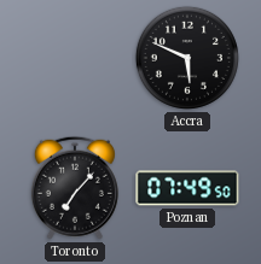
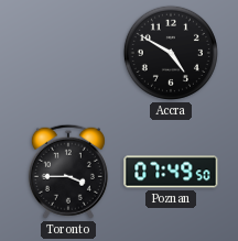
Accra: 5:49 -> 4:50 (171, 53)
Toronto: 7:07 -> 3:45 (68, 172)
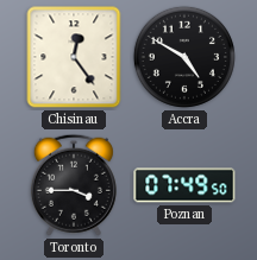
Chisinau: none -> 12:24 (74, 57)
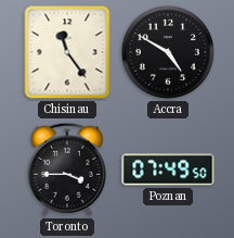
Chisinau: 12:24 -> 11:24 (67, 52)
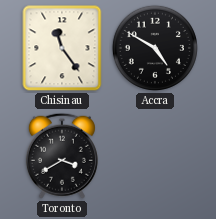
Toronto: 3:45 -> 3:40 (62, 156)
Poznan: 07:49 -> none (168, 170)
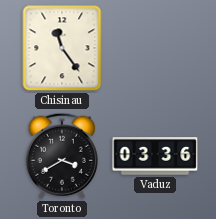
Accra: 4:50 -> none (155, 48)
Vaduz: none -> 03:36 (155, 156)
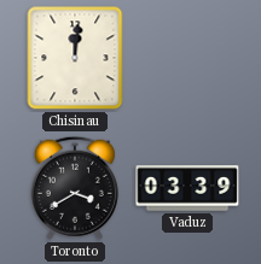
Chisinau: 11:24 -> 12:01 (75, 58)
Vaduz: 03:36 -> 03:39 (187, 188)
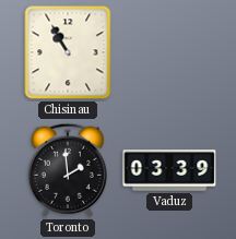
Chisinau: 12:01 -> 10:55 (68, 52)
Toronto: 3:40 -> 1:59 (68, 170)
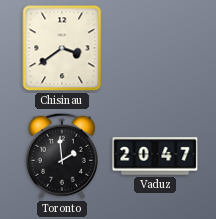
Chisinau: 10:55 -> 3:39 (62, 48)
Vaduz: 03:39 -> 20:47 (155, 156)
